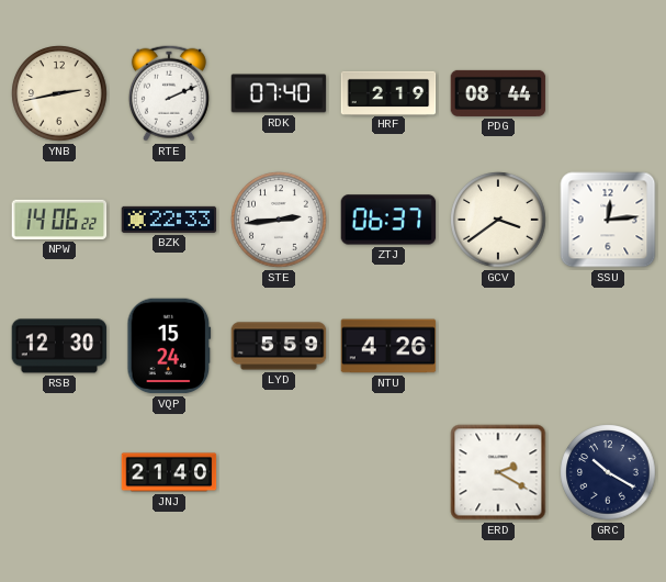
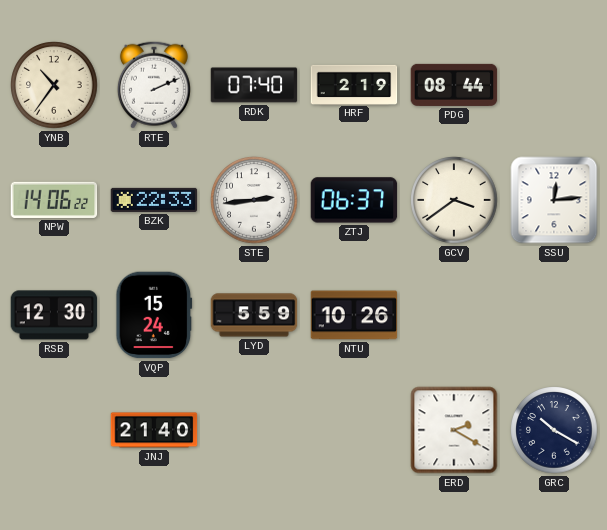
YNB: 2:43 -> 10:36 (54, 85)
NTU: 4:26 -> 10:26 (354, 315)
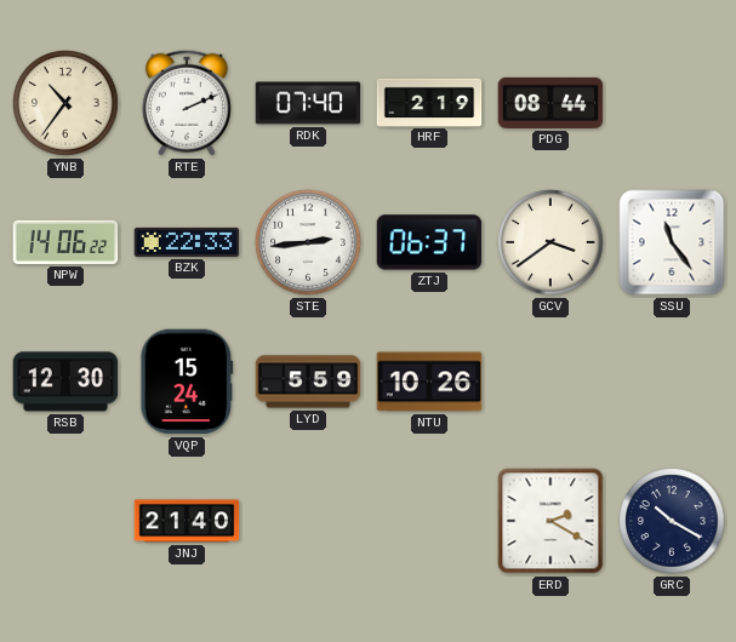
SSU: 12:14 -> 11:24 (672, 242)
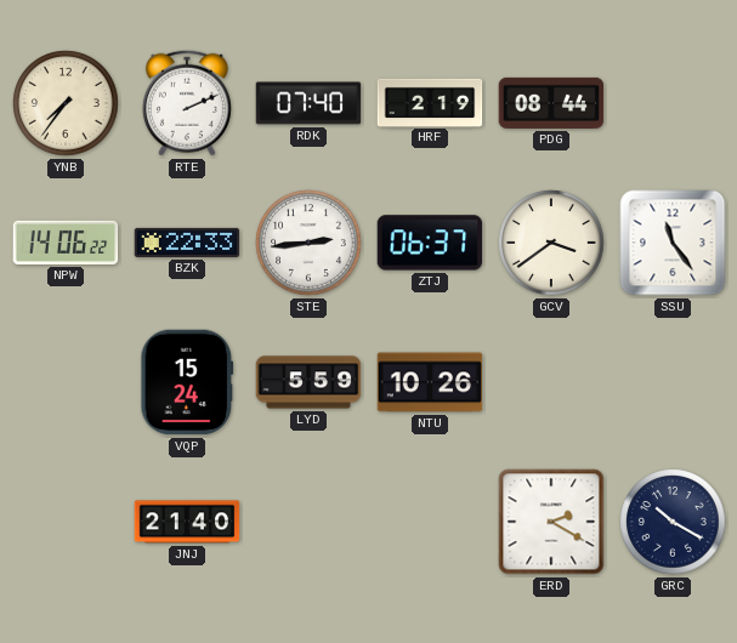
YNB: 10:36 -> 7:36 (66, 103)
RSB: 12:30 -> none (65, 382)
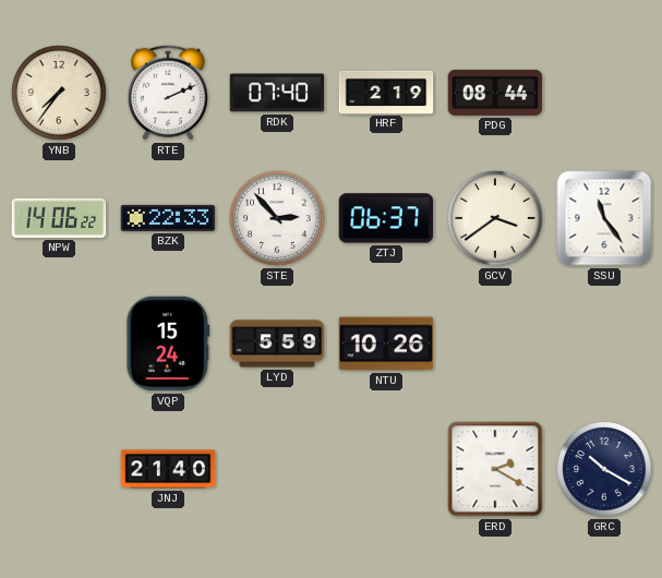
STE: 2:44 -> 2:53 (277, 218)
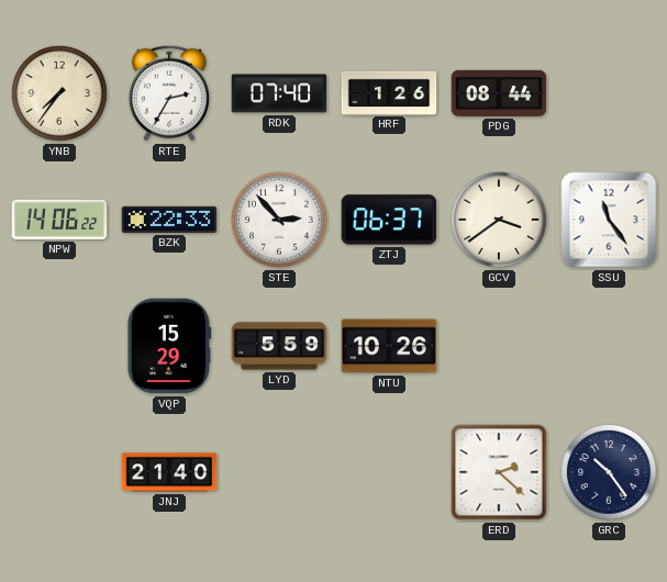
RTE: 2:11 -> 2:35 (169, 93)
HRF: 2:19 -> 1:26 (389, 92)
VQP: 15:24 -> 15:29 (169, 346)
ERD: 2:20 -> 2:22 (499, 472)
GRC: 10:20 -> 10:24 (609, 472)
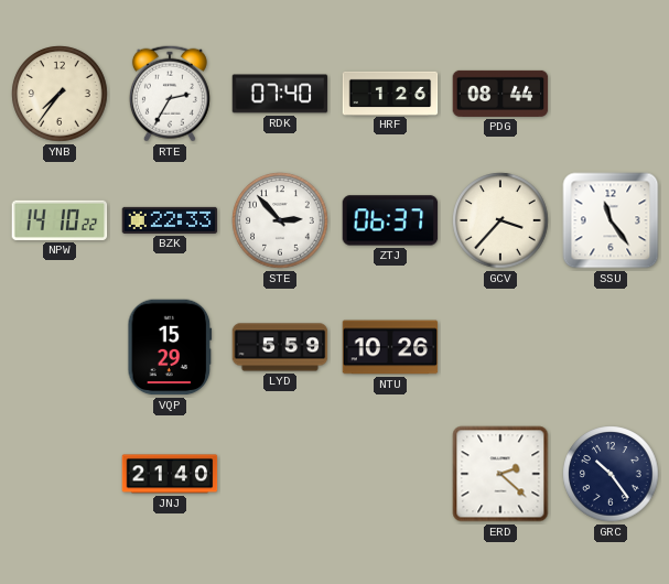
NPW: 14:06 -> 14:10 (60, 220)
GCV: 3:39 -> 3:37 (500, 220)
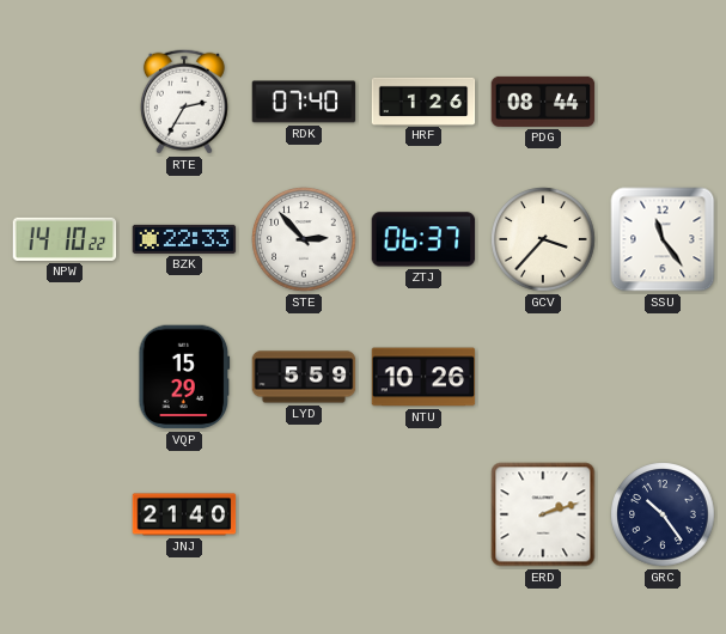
YNB: 7:36 -> none (60, 94)
ERD: 2:22 -> 2:12 (543, 514)
